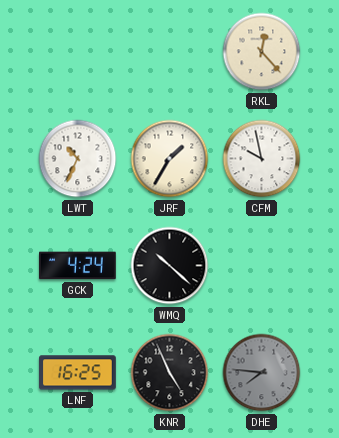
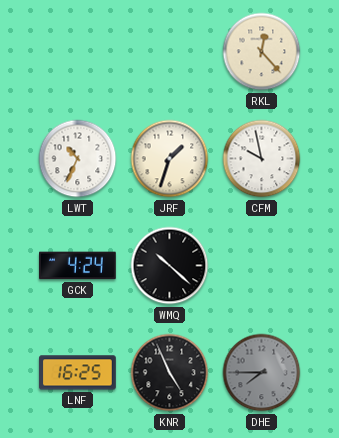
JRF: 1:35 -> 1:33 (170, 159)
DHE: 7:46 -> 7:45 (262, 373)
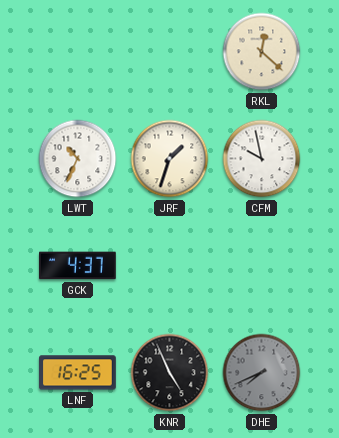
RKL: 12:23 -> 12:22 (262, 52)
GCK: 4:24 -> 4:37 (78, 266)
WMQ: 10:22 -> none (170, 266)
DHE: 7:45 -> 7:41 (262, 373)
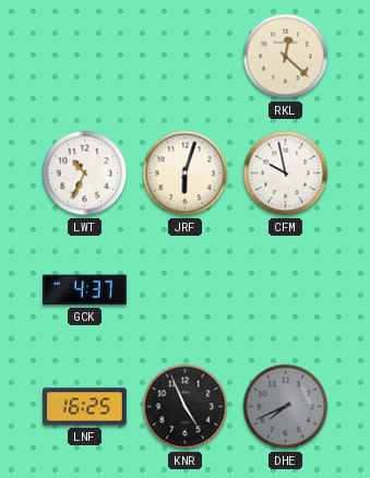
JRF: 1:33 -> 6:03 (186, 174)
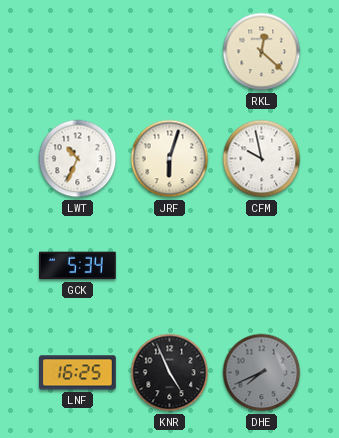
GCK: 4:37 -> 5:34 (78, 266)
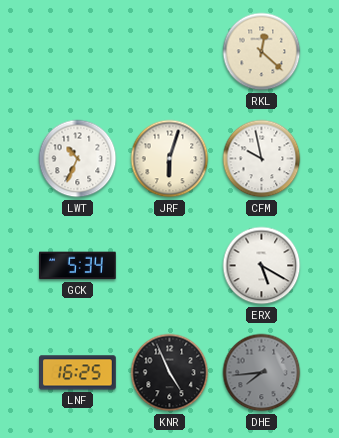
ERX: none -> 5:20 (262, 266)
DHE: 7:41 -> 7:44 (262, 373)
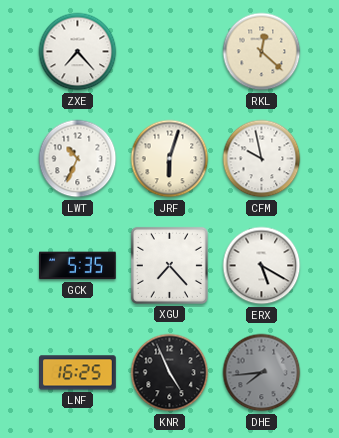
ZXE: none -> 7:23 (78, 52)
GCK: 5:34 -> 5:35 (78, 266)
XGU: none -> 7:23 (169, 265)
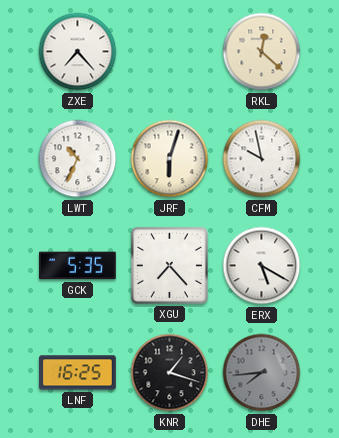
KNR: 4:56 -> 1:18 (170, 373)
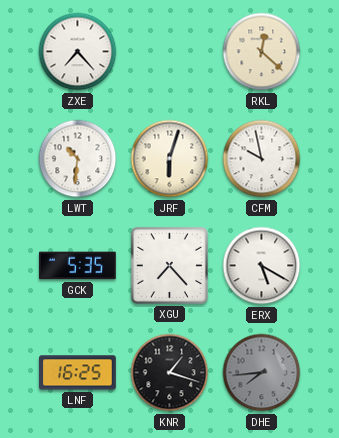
LWT: 10:34 -> 10:31 (78, 159)
